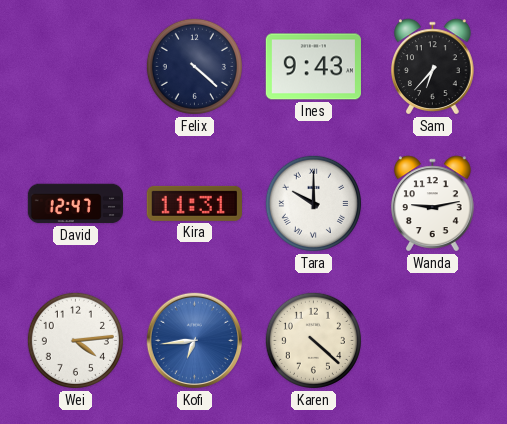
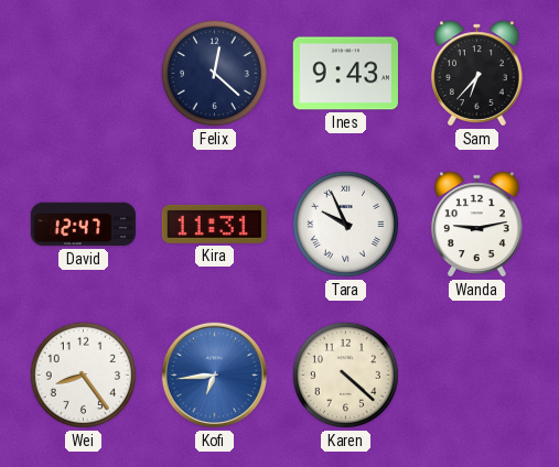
Felix: 4:22 -> 12:22 (214, 73)
Tara: 10:00 -> 9:56 (345, 224)
Wei: 4:14 -> 8:24 (83, 374)
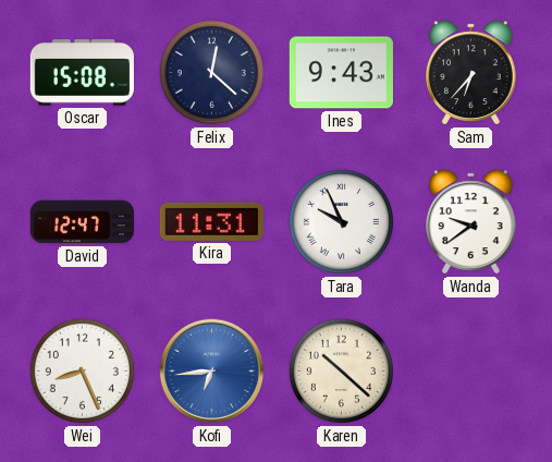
Oscar: none -> 15:08 (82, 73)
Wanda: 9:13 -> 9:39 (471, 222)
Wei: 8:24 -> 8:26 (82, 370)
Karen: 4:22 -> 10:22 (341, 370)
